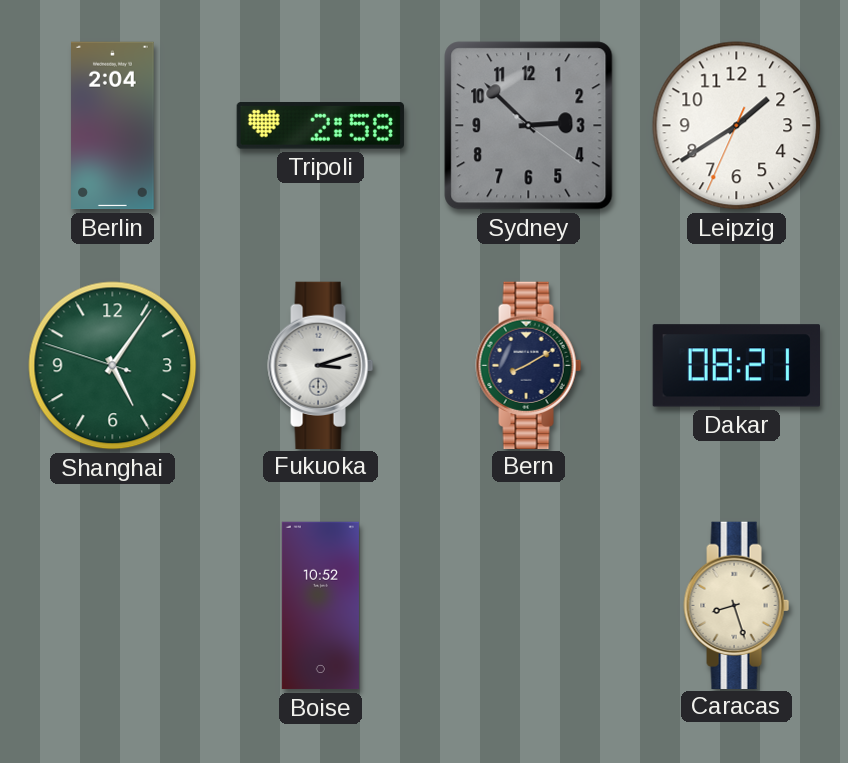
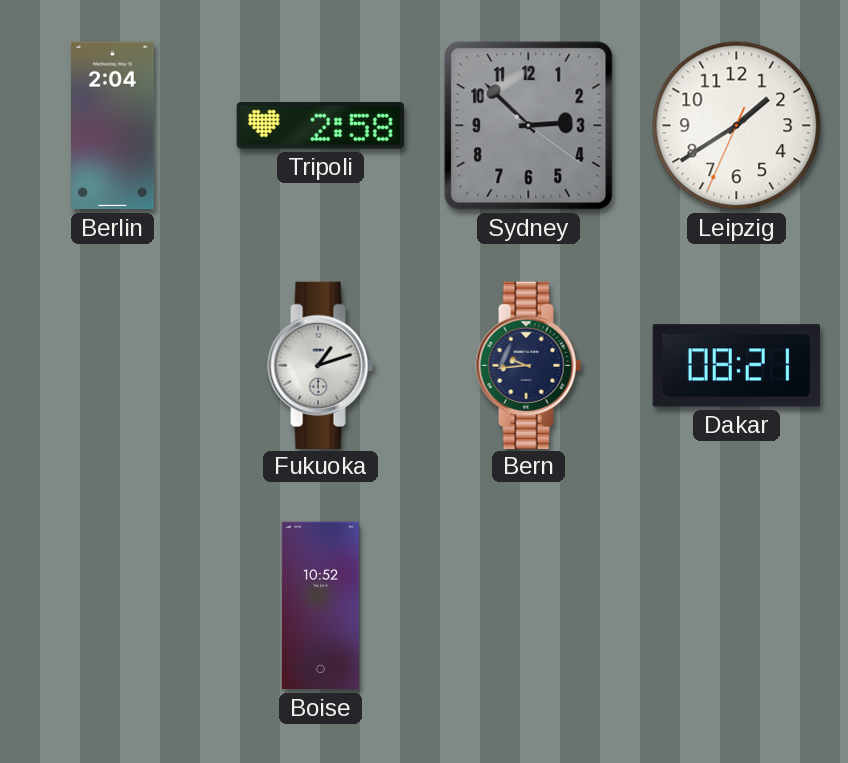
Shanghai: 5:05 -> none (113, 366)
Fukuoka: 3:12 -> 1:12 (321, 365)
Bern: 8:10 -> 9:44 (529, 365)
Caracas: 8:27 -> none (737, 605)
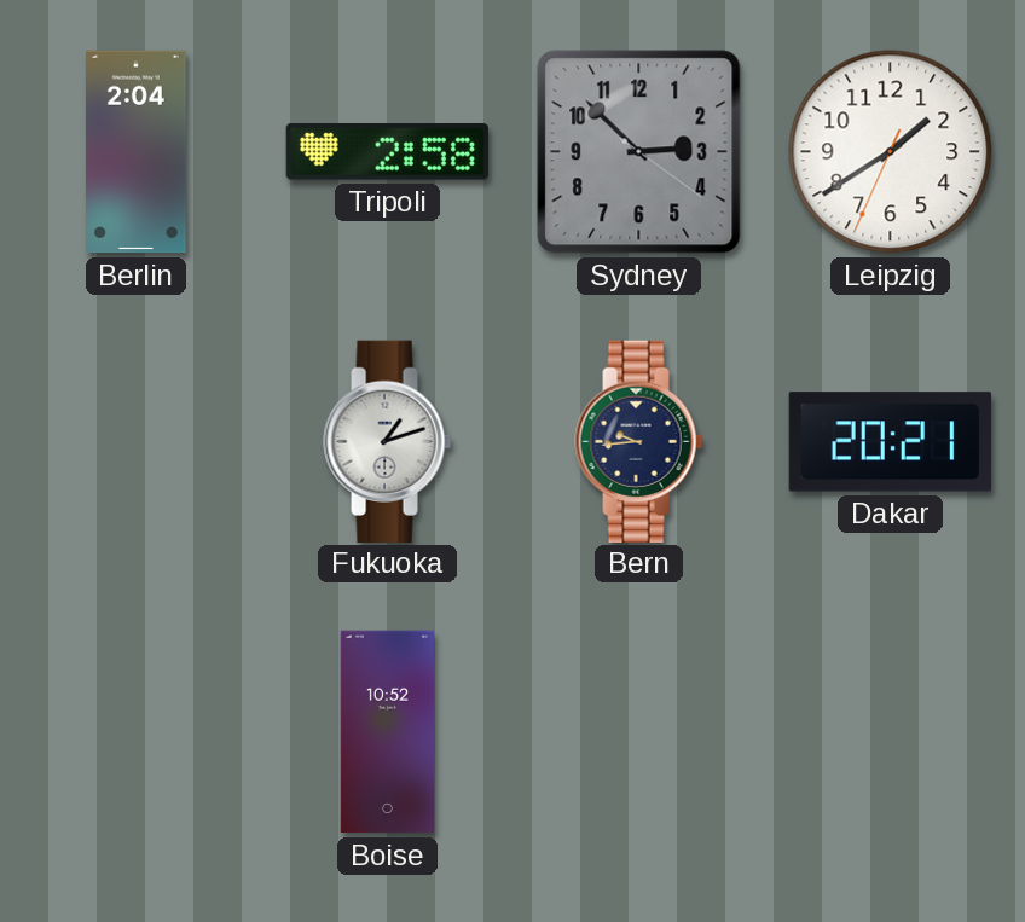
Dakar: 08:21 -> 20:21 (890, 442)
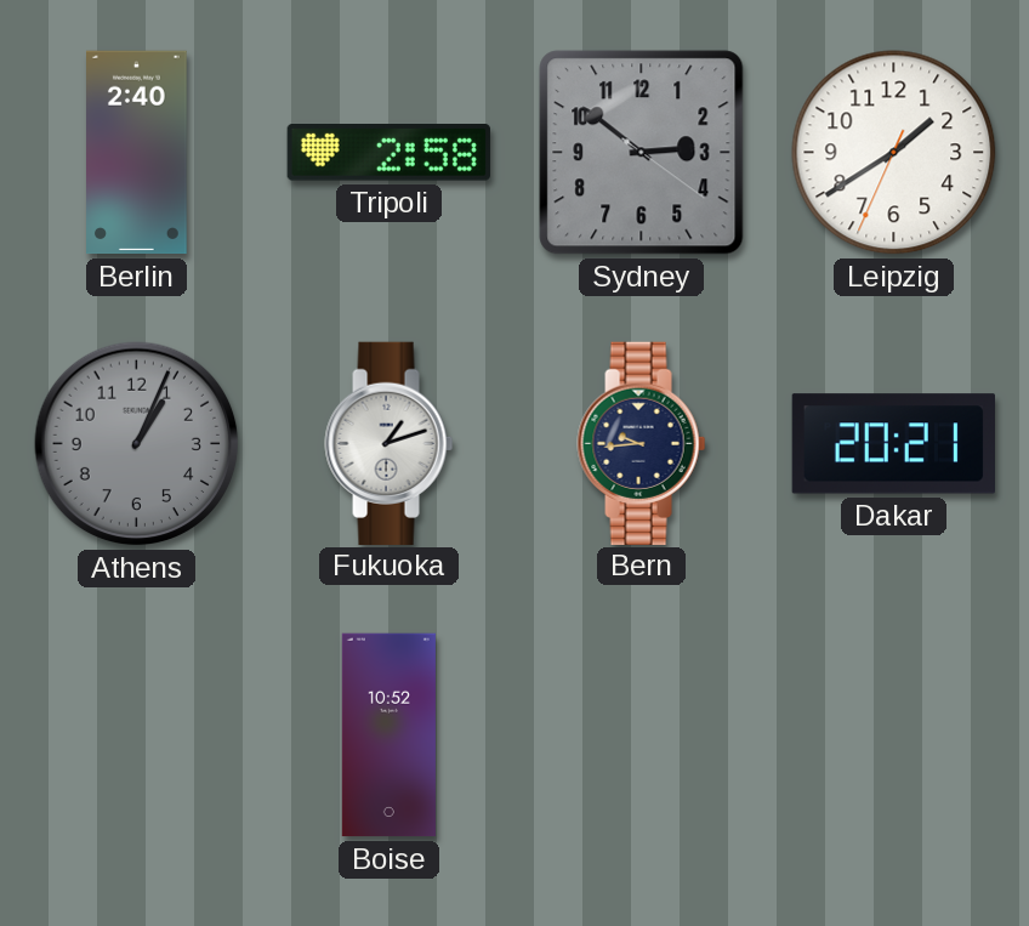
Berlin: 2:04 -> 2:40 (137, 153)
Sydney: 2:52 -> 2:51 (642, 153)
Athens: none -> 1:04 (137, 444)
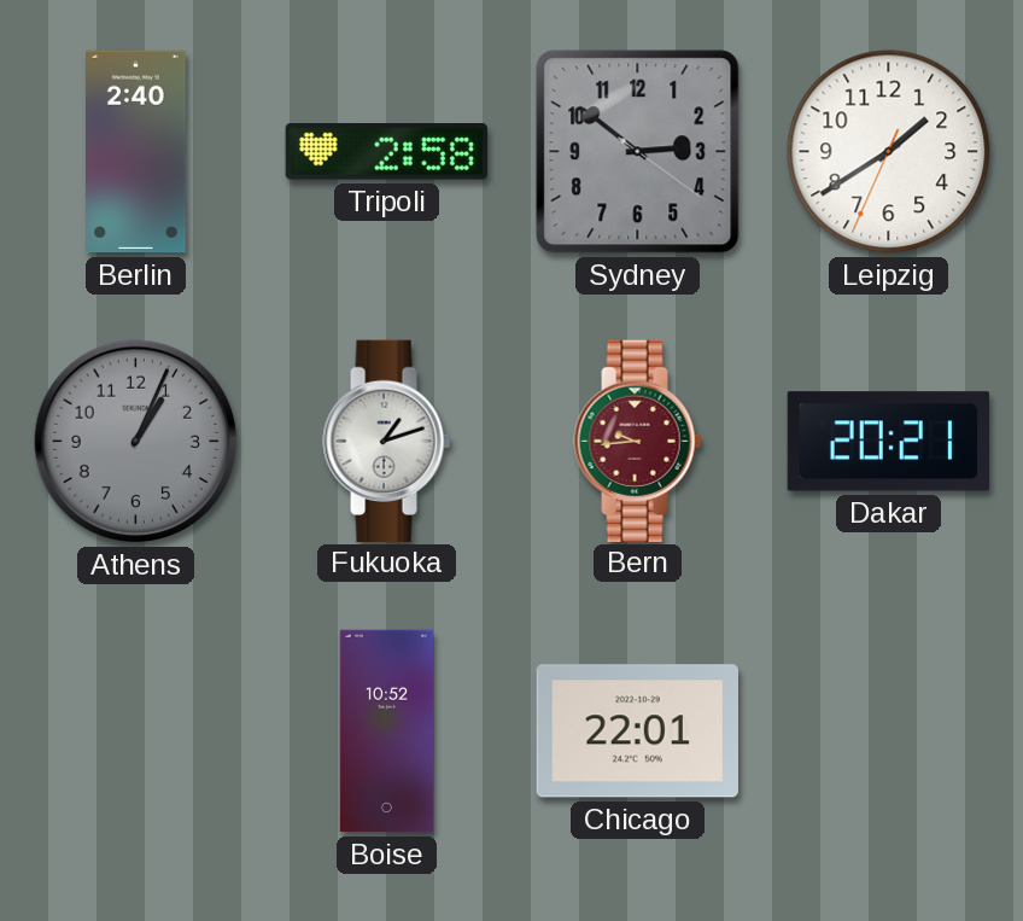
Bern dial: navy -> burgundy (638, 441)
Chicago: none -> 22:01 (637, 731)
